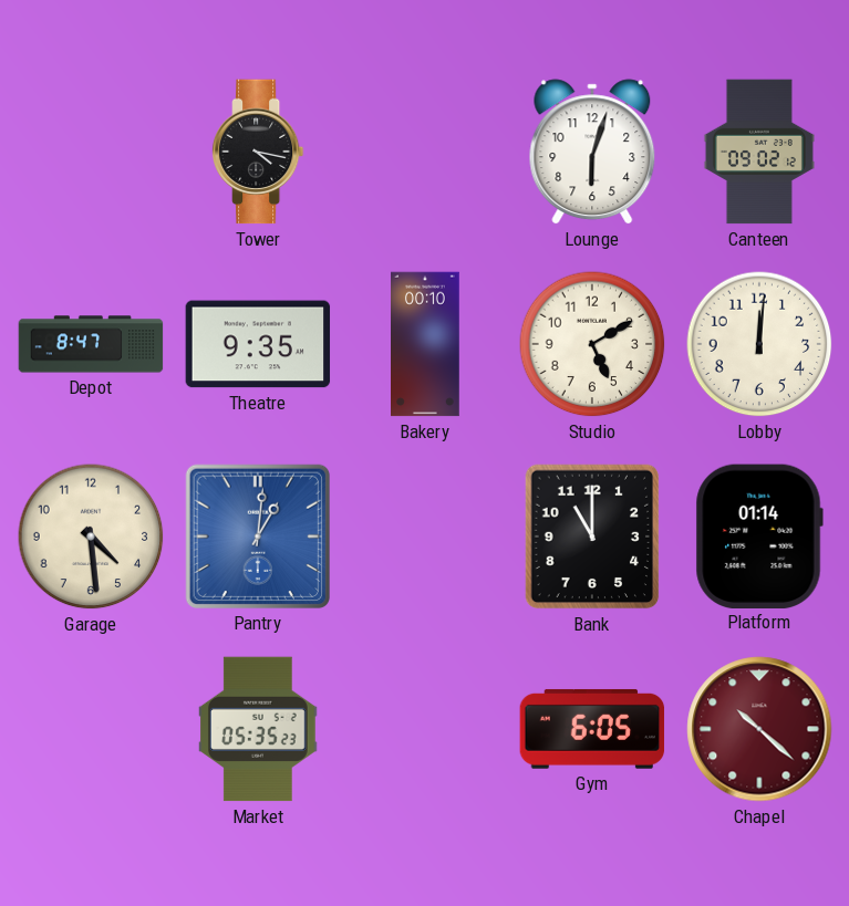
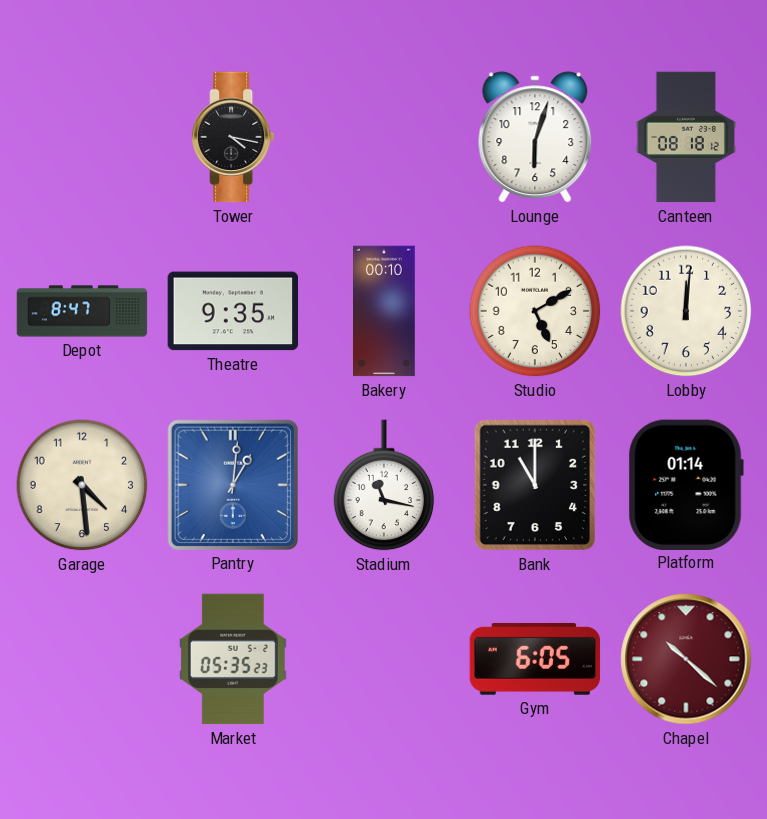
Canteen: 09:02 -> 08:18 (686, 137)
Stadium: none -> 11:17 (384, 485)
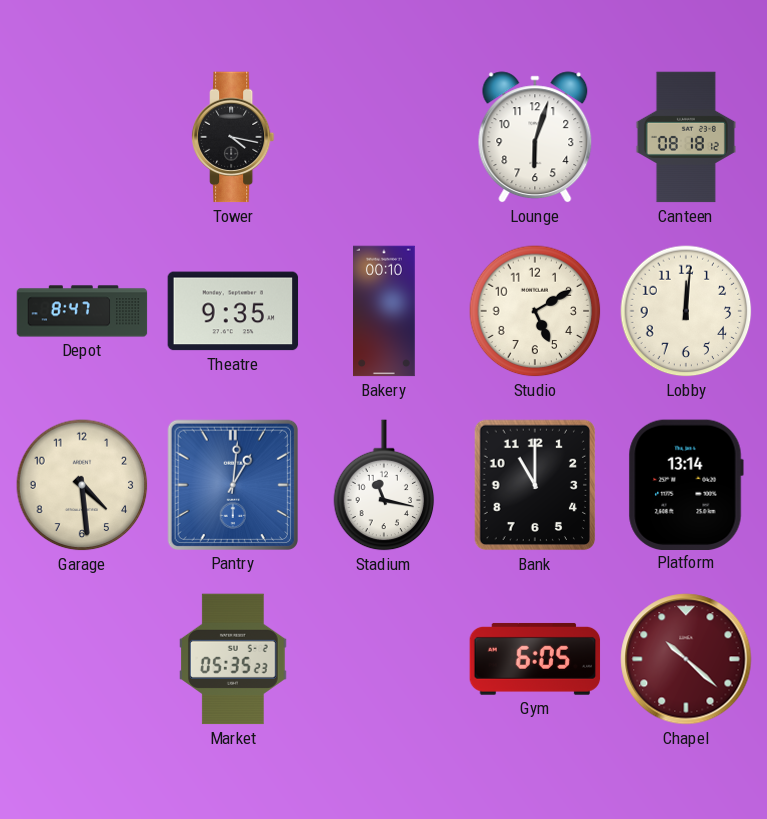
Platform: 01:14 -> 13:14 (686, 484)
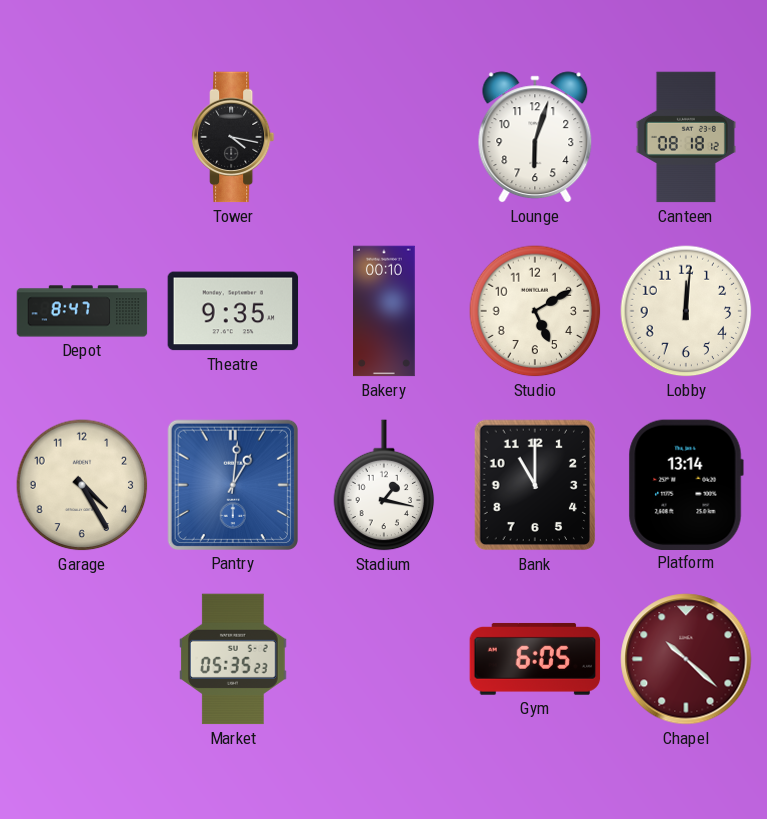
Garage: 4:29 -> 4:25 (82, 485)
Stadium: 11:17 -> 1:17 (384, 485)
